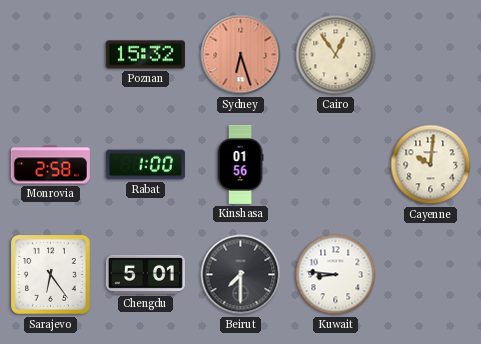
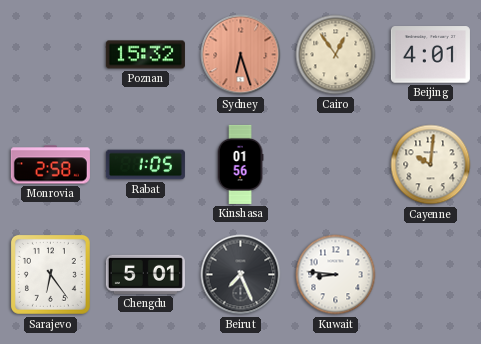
Beijing: none -> 4:01 (430, 55)
Rabat: 1:00 -> 1:05 (145, 165)
Beirut: 7:30 -> 7:26 (241, 275)
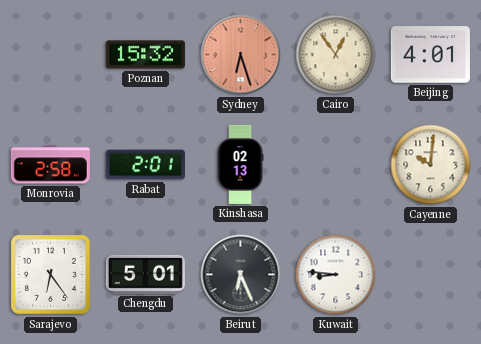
Rabat: 1:05 -> 2:01 (145, 165)
Kinshasa: 01:56 -> 02:13 (240, 164)
Beirut: 7:26 -> 6:26 (241, 275)
